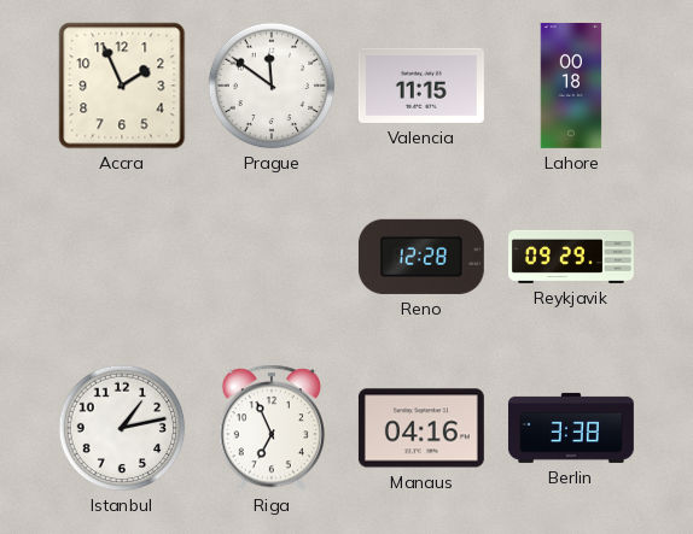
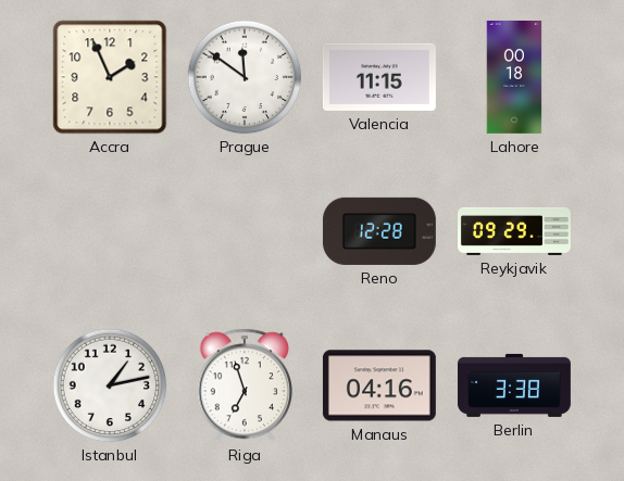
Riga: 6:56 -> 6:57 (245, 385)
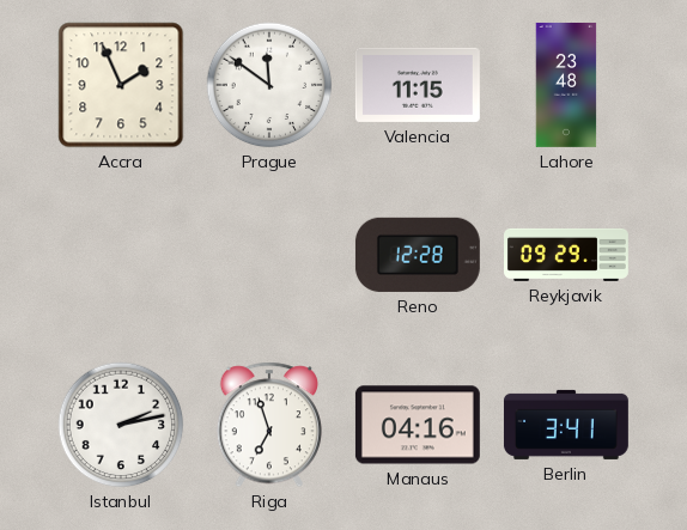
Lahore: 00:18 -> 23:48 (566, 85)
Istanbul: 1:13 -> 2:13 (121, 425)
Berlin: 3:38 -> 3:41 (566, 425)
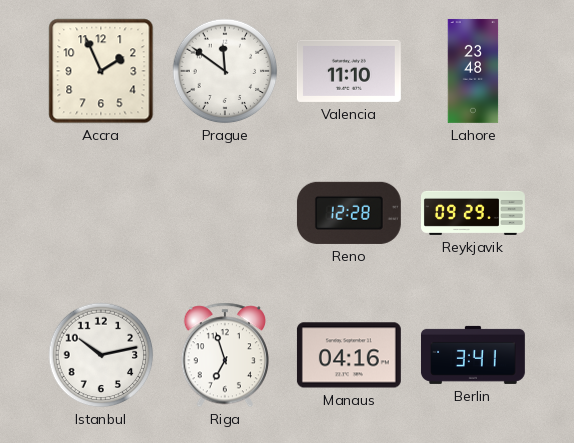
Valencia: 11:15 -> 11:10 (349, 71)
Istanbul: 2:13 -> 10:13 (101, 355)
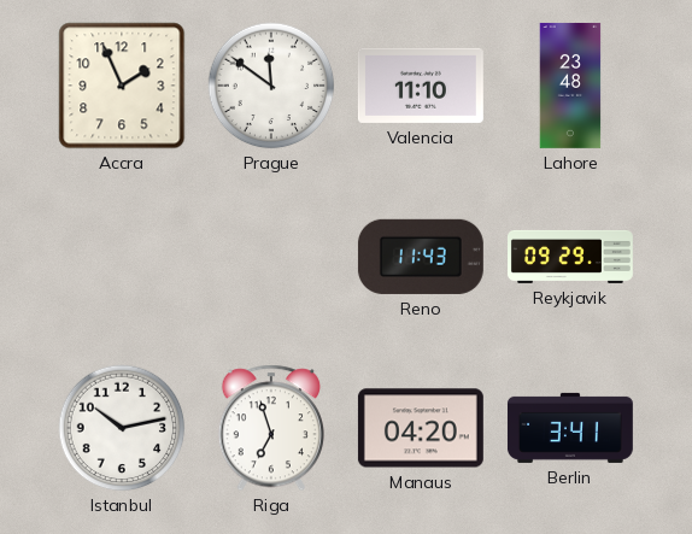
Reno: 12:28 -> 11:43 (421, 257)
Manaus: 04:16 -> 04:20 (421, 428)
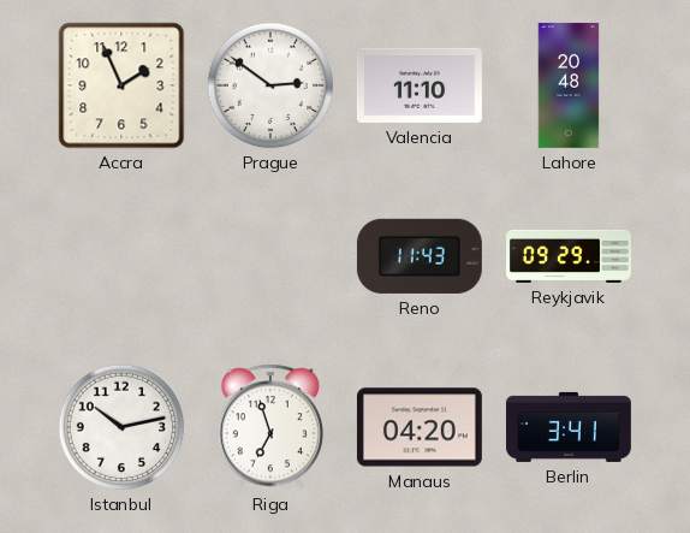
Prague: 11:51 -> 2:51 (270, 85)
Lahore: 23:48 -> 20:48 (569, 85)
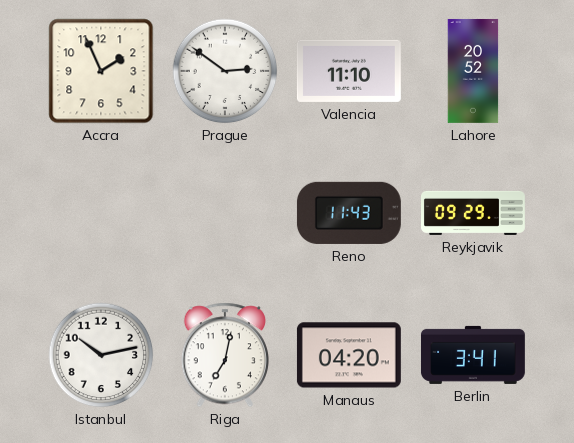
Lahore: 20:48 -> 20:52 (473, 71)
Riga: 6:57 -> 7:02 (225, 355)
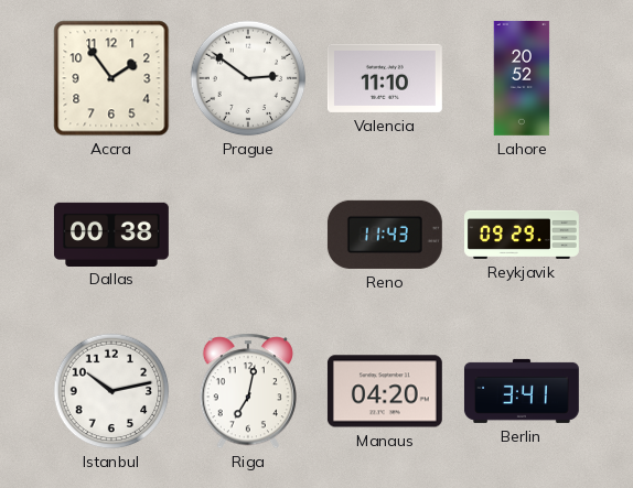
Accra: 1:56 -> 1:54 (111, 78)
Dallas: none -> 00:38 (111, 234)
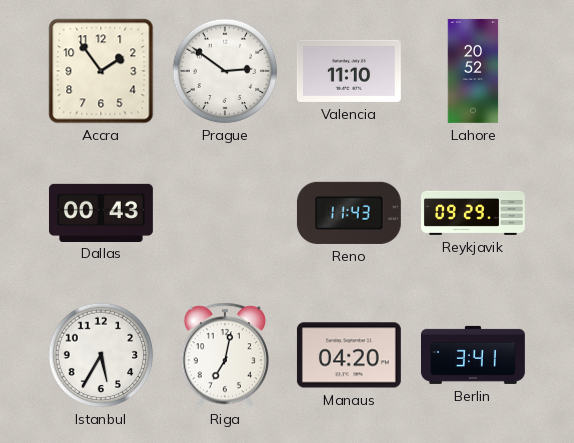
Dallas: 00:38 -> 00:43 (101, 212)
Istanbul: 10:13 -> 5:35 (101, 355)
